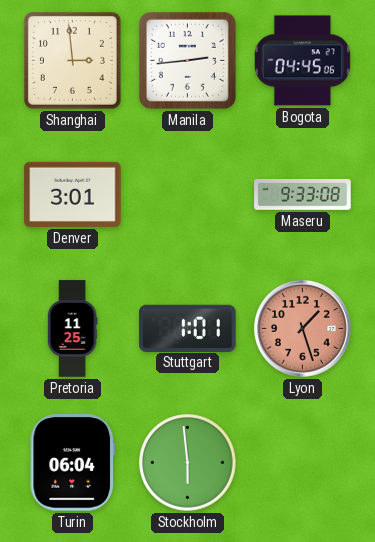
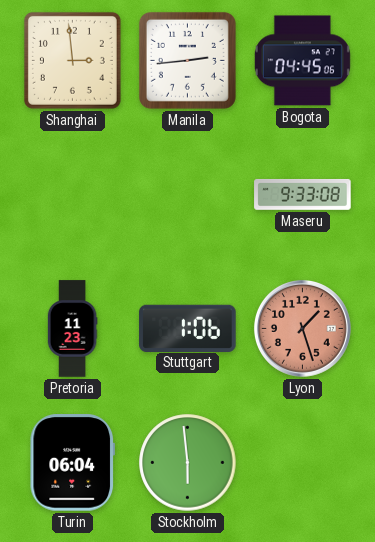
Denver: 3:01 -> none (73, 194)
Pretoria: 11:25 -> 11:23 (72, 329)
Stuttgart: 1:01 -> 1:06 (188, 328)
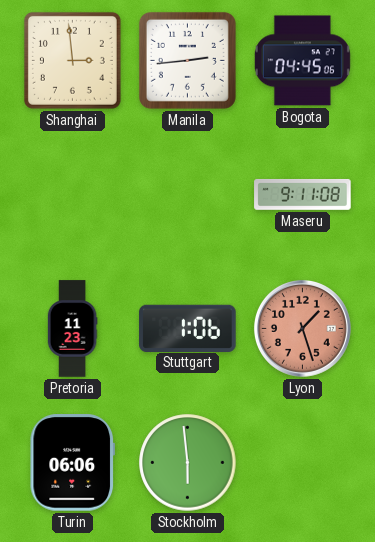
Maseru: 9:33 -> 9:11 (303, 195)
Turin: 06:04 -> 06:06 (72, 463)
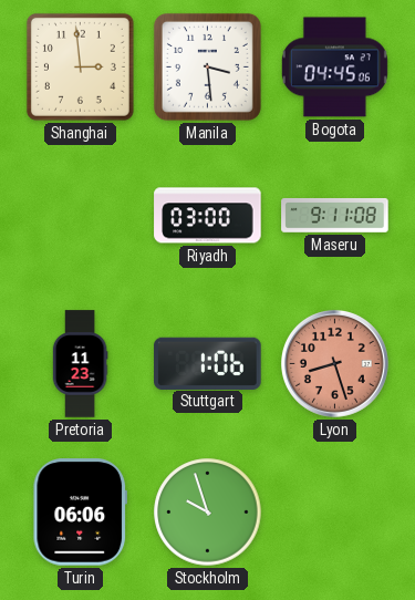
Manila: 2:44 -> 3:29 (207, 66)
Riyadh: none -> 03:00 (208, 216)
Lyon: 1:27 -> 8:27 (334, 363)
Stockholm: 5:59 -> 9:57 (208, 513)
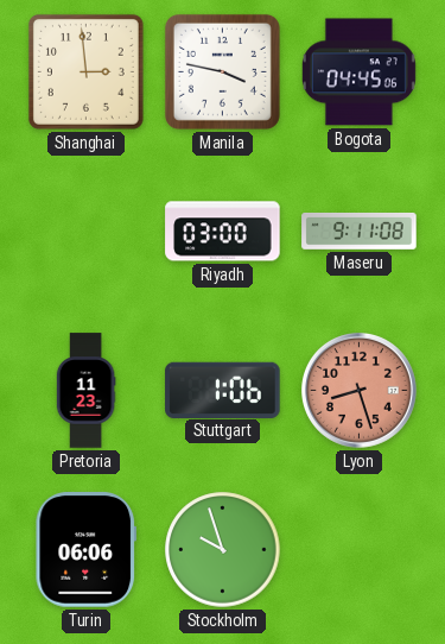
Manila: 3:29 -> 3:47 (222, 71)
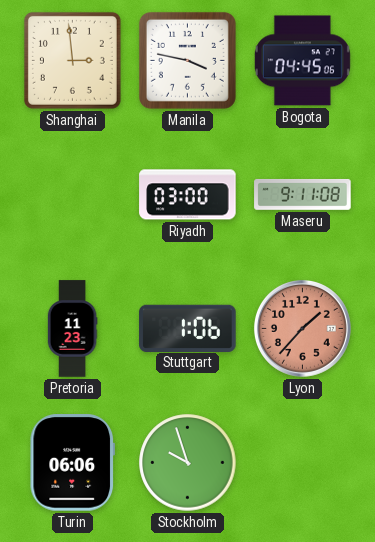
Lyon: 8:27 -> 1:37 (302, 328)
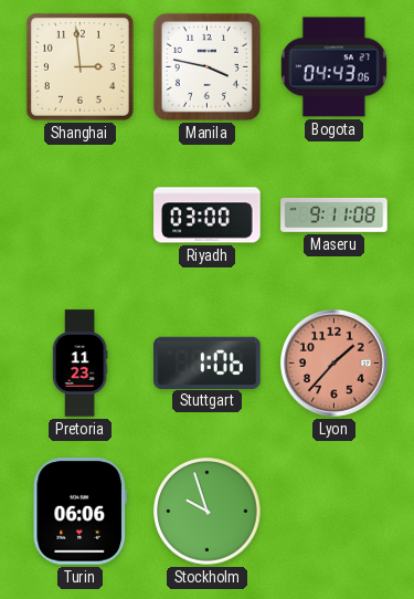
Bogota: 04:45 -> 04:43 (333, 67)
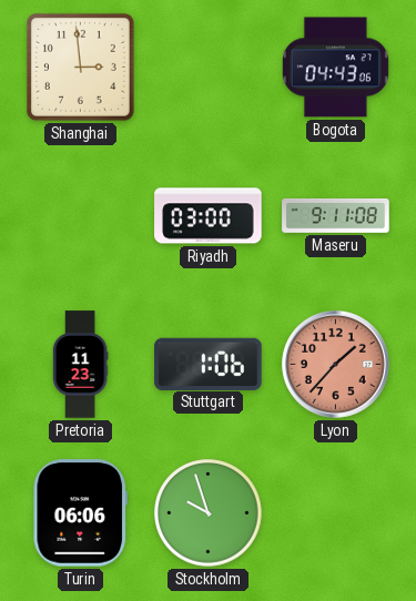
Manila: 3:47 -> none (206, 66)
